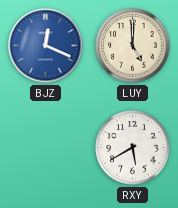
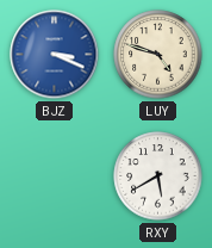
BJZ: 12:19 -> 3:19 (55, 55)
LUY: 5:00 -> 4:48 (158, 55)
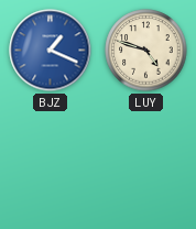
BJZ: 3:19 -> 1:19 (51, 51)
RXY: 5:40 -> none (158, 176)
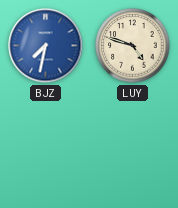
BJZ: 1:19 -> 7:32 (46, 46)
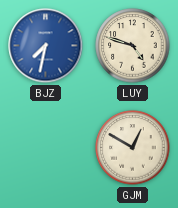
GJM: none -> 12:50 (133, 148)
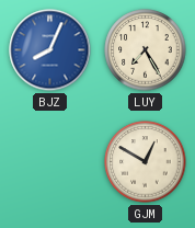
BJZ: 7:32 -> 8:04 (50, 50)
LUY: 4:48 -> 7:25 (146, 50)
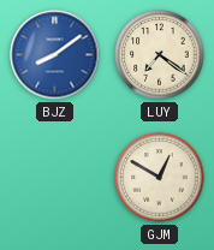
BJZ: 8:04 -> 8:09 (55, 55)
LUY: 7:25 -> 7:21 (160, 55)
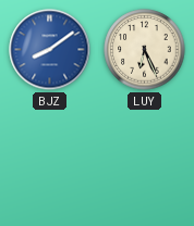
LUY: 7:21 -> 6:26 (145, 50)
GJM: 12:50 -> none (160, 178)
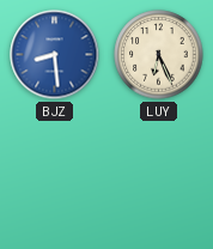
BJZ: 8:09 -> 8:29 (55, 55)
